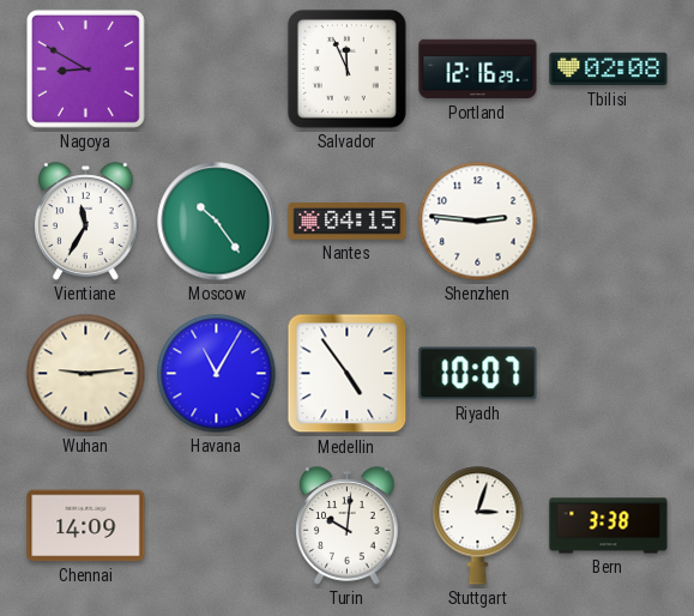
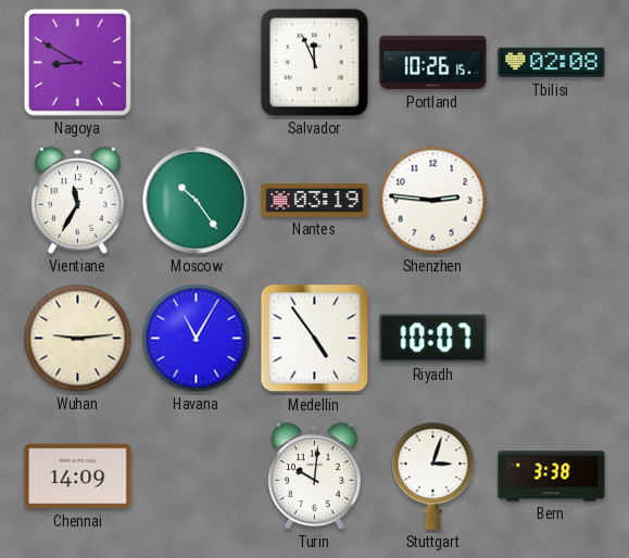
Portland: 12:16 -> 10:26 (433, 63)
Nantes: 04:15 -> 03:19 (315, 201)
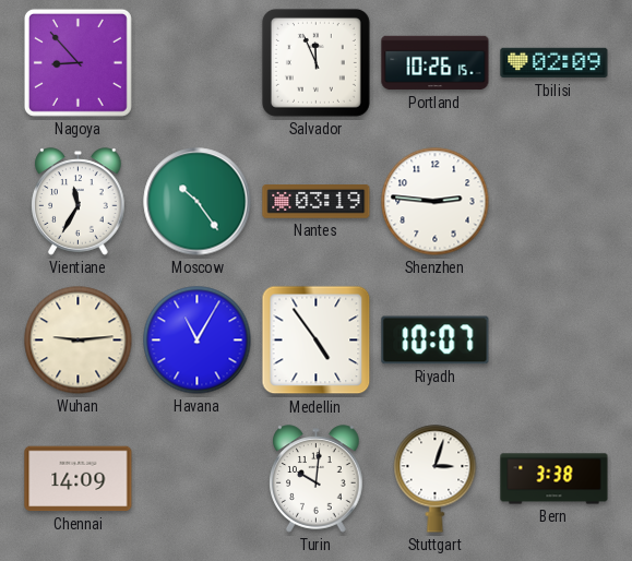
Nagoya: 8:50 -> 8:53 (77, 62)
Tbilisi: 02:08 -> 02:09 (555, 63)
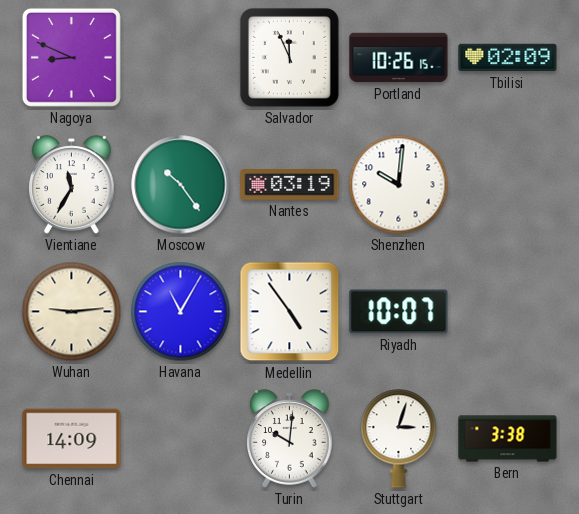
Nagoya: 8:53 -> 8:49 (71, 57)
Shenzhen: 2:46 -> 10:01 (399, 185)
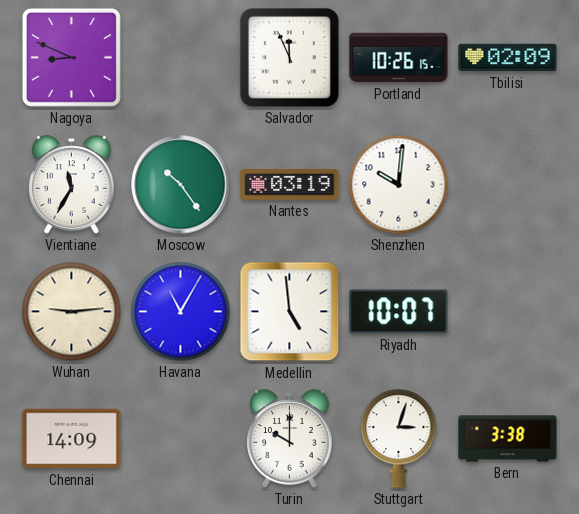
Medellin: 4:54 -> 4:59 (290, 312)
Turin: 10:01 -> 10:00 (290, 439)
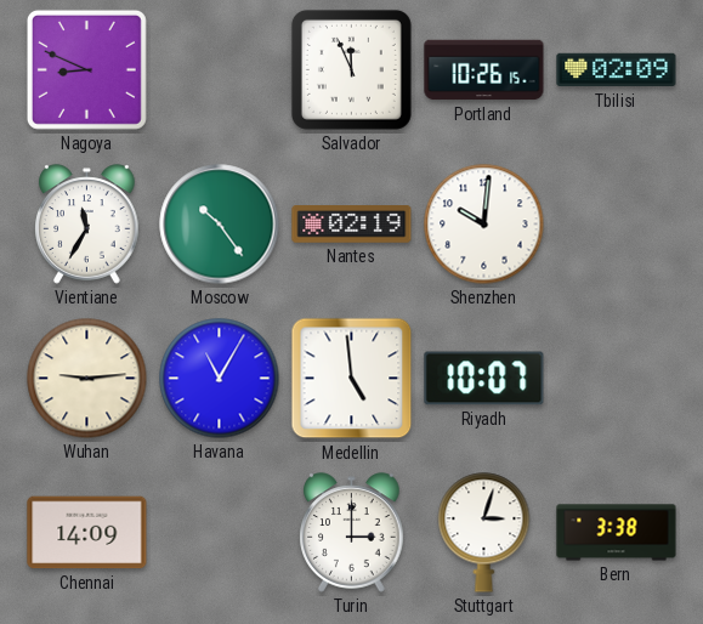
Nantes: 03:19 -> 02:19 (352, 225)
Turin: 10:00 -> 3:00 (352, 533)
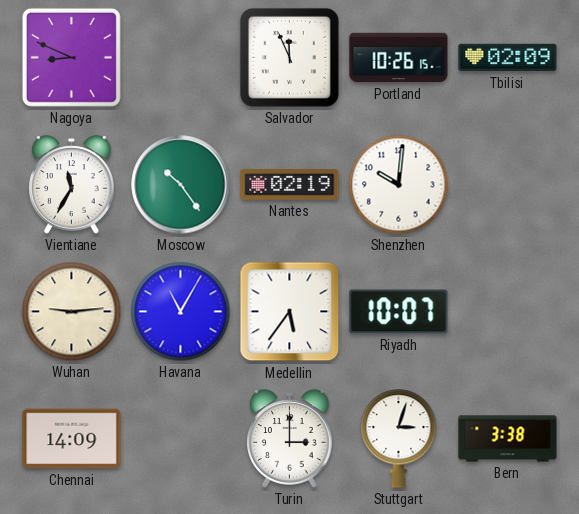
Medellin: 4:59 -> 5:36 (290, 312)
